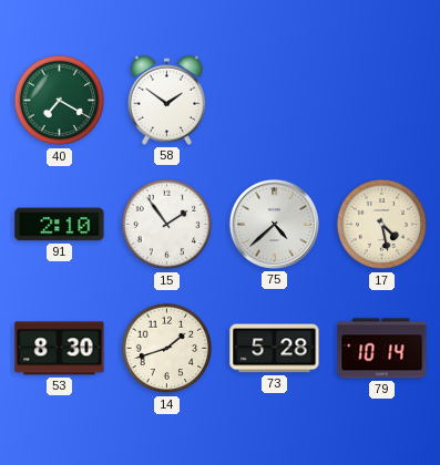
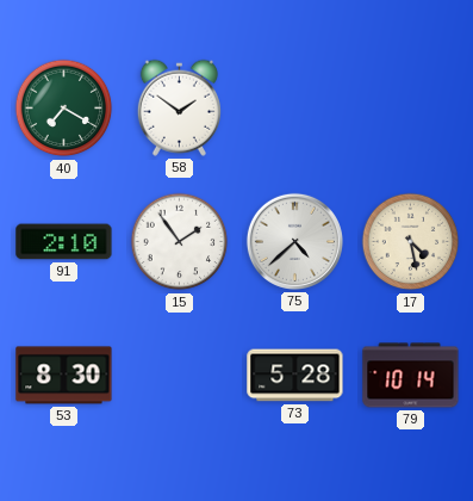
14: 1:42 -> none (167, 349)
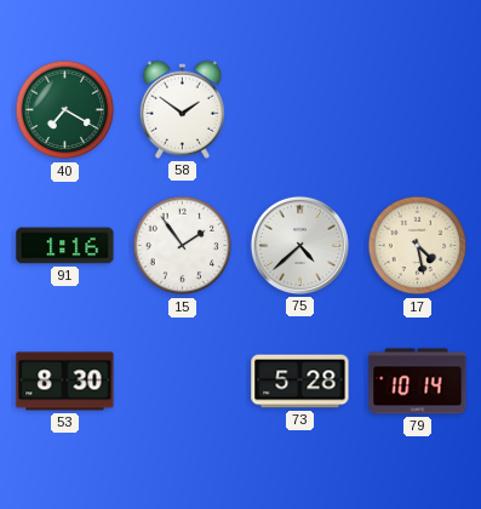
91: 2:10 -> 1:16 (65, 246)
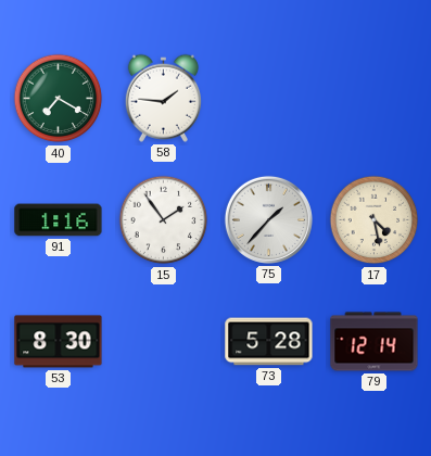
58: 1:51 -> 1:46 (163, 98)
75: 4:38 -> 1:37 (268, 219)
79: 10:14 -> 12:14 (375, 342)
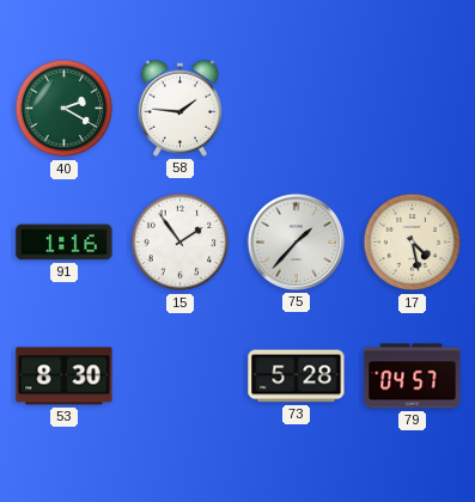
40: 7:20 -> 2:20 (65, 109)
79: 12:14 -> 04:57 (413, 376)
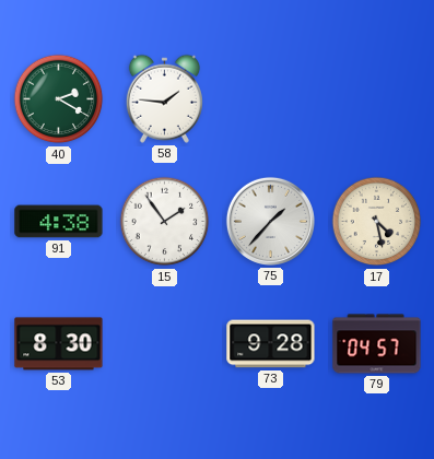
91: 1:16 -> 4:38 (59, 222)
73: 5:28 -> 9:28 (271, 344)
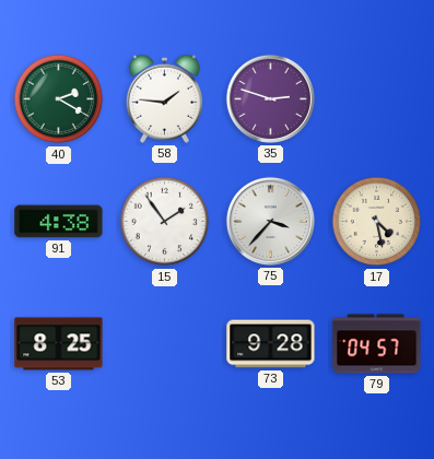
35: none -> 2:48 (270, 98)
75: 1:37 -> 3:37 (270, 221)
53: 8:30 -> 8:25 (59, 344)
